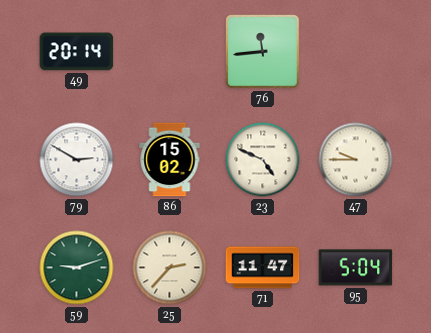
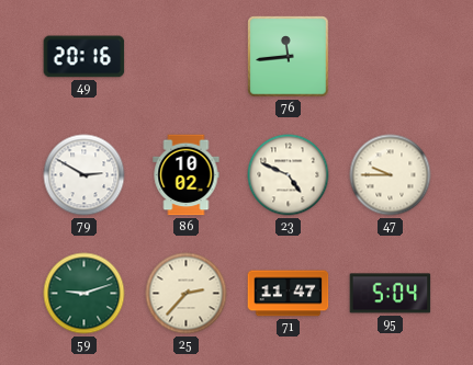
49: 20:14 -> 20:16 (85, 57)
86: 15:02 -> 10:02 (187, 175)
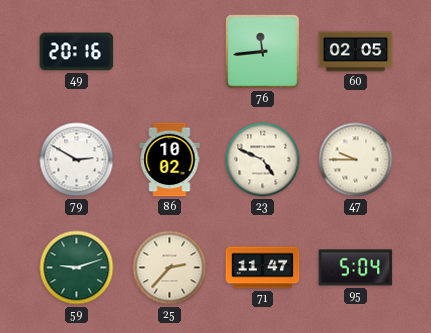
60: none -> 02:05 (356, 52)
